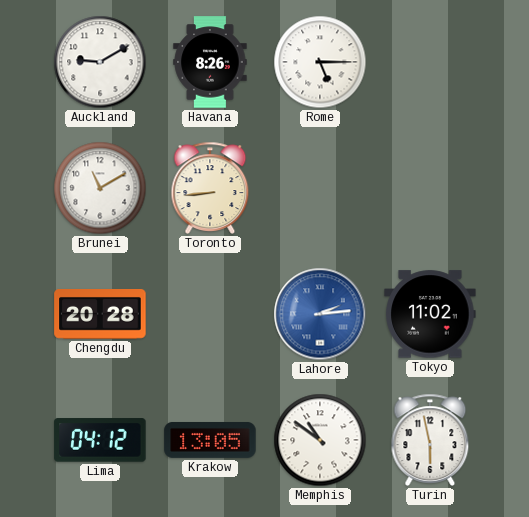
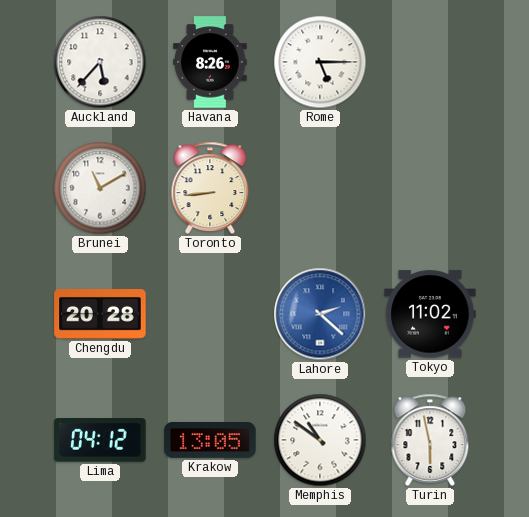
Auckland: 9:10 -> 5:37 (100, 62)
Lahore: 2:14 -> 2:22 (320, 314)
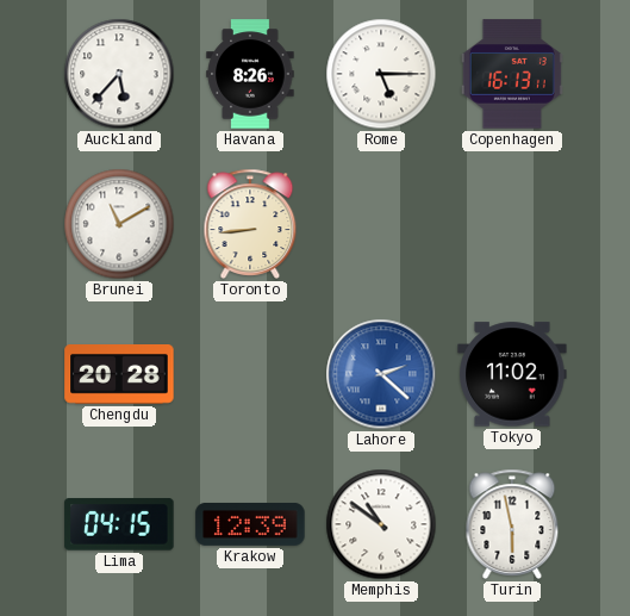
Copenhagen: none -> 16:13 (512, 74)
Lima: 04:12 -> 04:15 (119, 524)
Krakow: 13:05 -> 12:39 (250, 524)
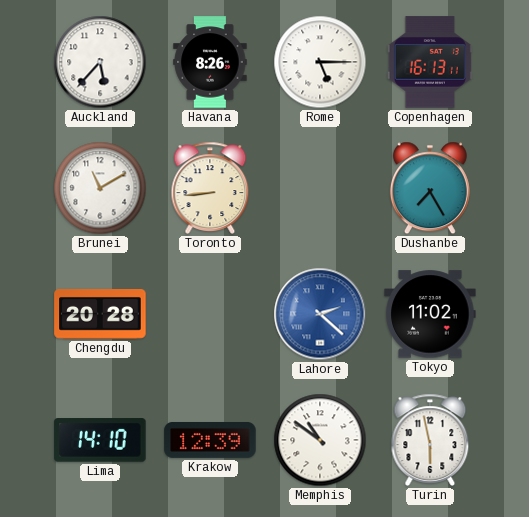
Dushanbe: none -> 7:25 (430, 188)
Lima: 04:15 -> 14:10 (100, 440)
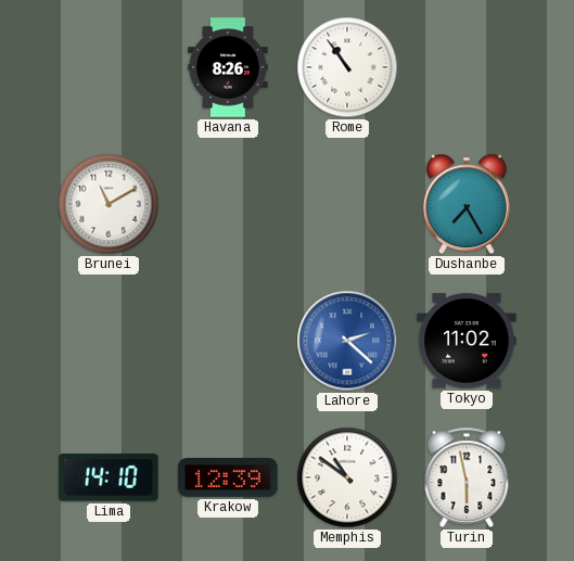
Auckland: 5:37 -> none (100, 62)
Rome: 5:15 -> 10:54 (347, 67)
Copenhagen: 16:13 -> none (430, 62)
Toronto: 8:44 -> none (210, 188)
Chengdu: 20:28 -> none (100, 315)
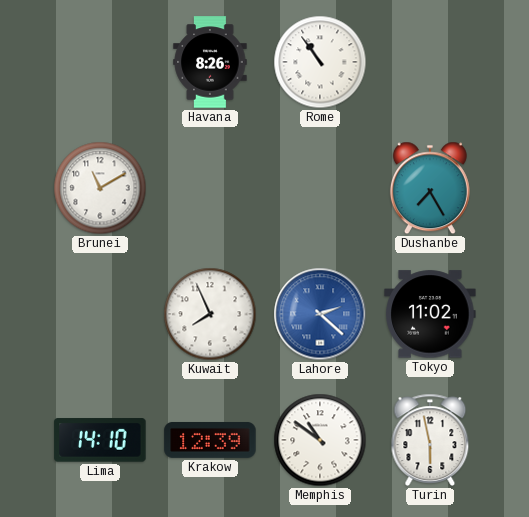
Kuwait: none -> 7:56 (210, 314)
